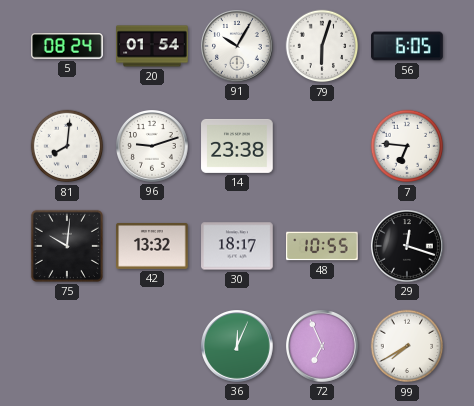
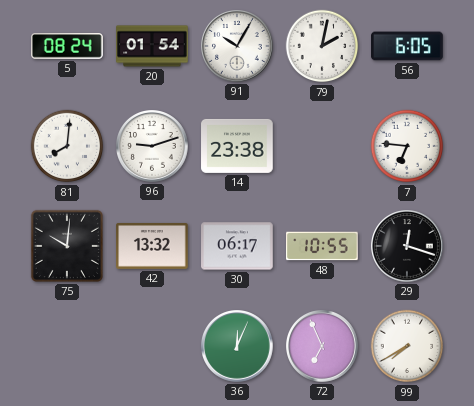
79: 6:03 -> 2:02 (322, 46)
30: 18:17 -> 06:17 (237, 246)
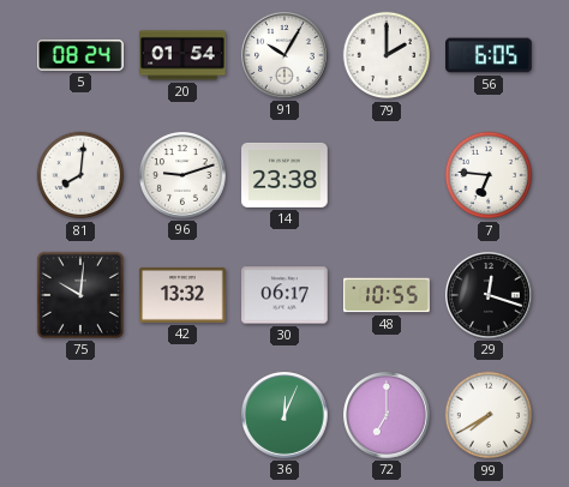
79: 2:02 -> 2:00 (387, 55)
72: 6:56 -> 7:00 (388, 416)
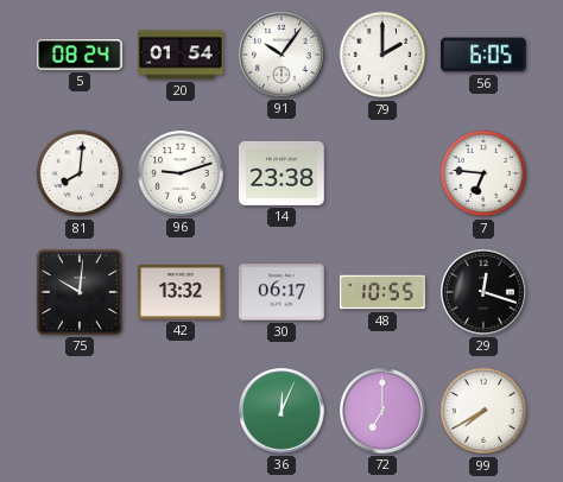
91: 10:05 -> 10:06 (283, 56)
